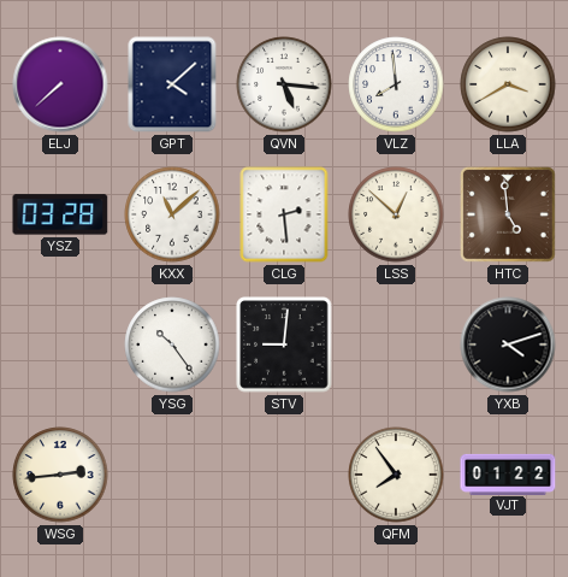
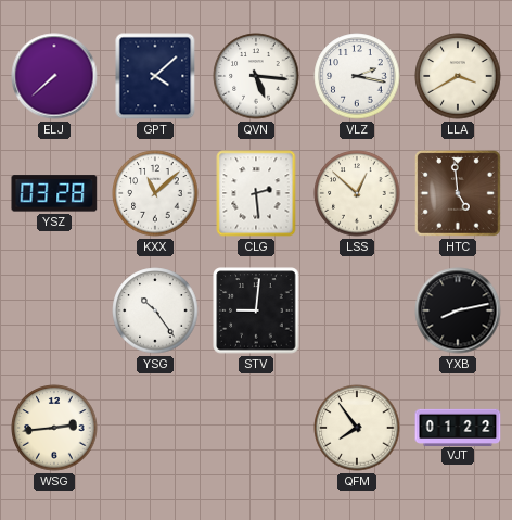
VLZ: 7:59 -> 2:17 (357, 76)
YXB: 4:12 -> 8:13 (458, 310)
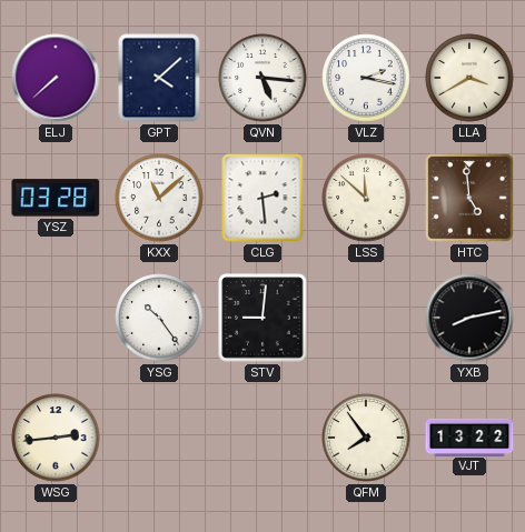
LSS: 12:52 -> 11:52 (366, 198)
VJT: 01:22 -> 13:22 (469, 436)
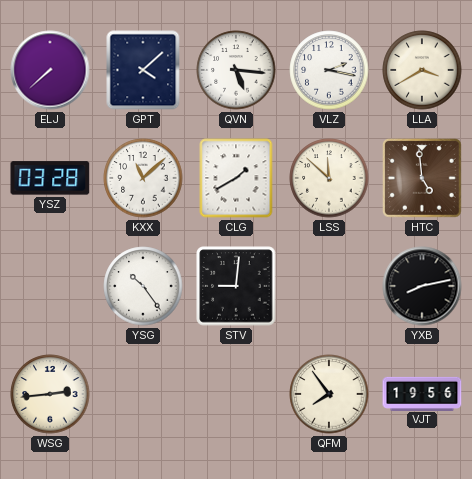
CLG: 2:29 -> 1:40 (236, 178)
VJT: 13:22 -> 19:56 (422, 393)
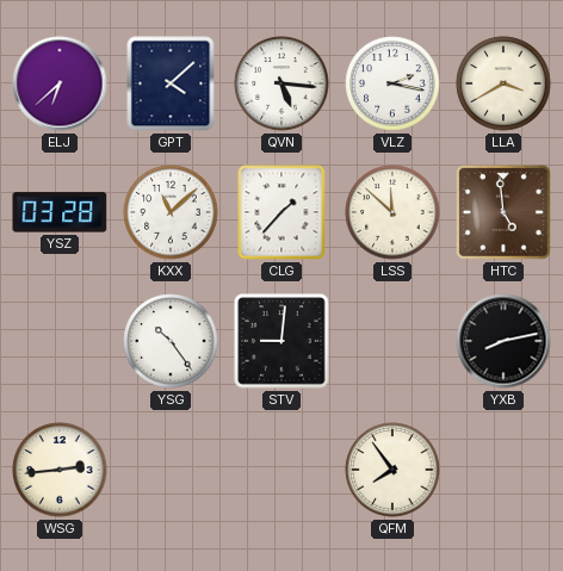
ELJ: 7:38 -> 6:38 (60, 83)
CLG: 1:40 -> 1:37 (281, 212)
VJT: 19:56 -> none (422, 393)
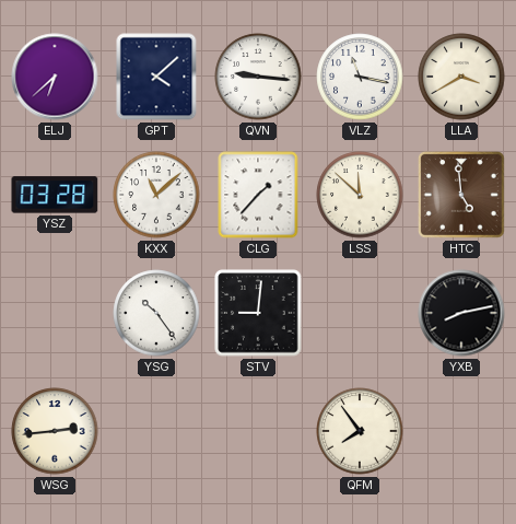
QVN: 5:16 -> 9:16 (258, 77)
VLZ: 2:17 -> 11:17 (360, 77)
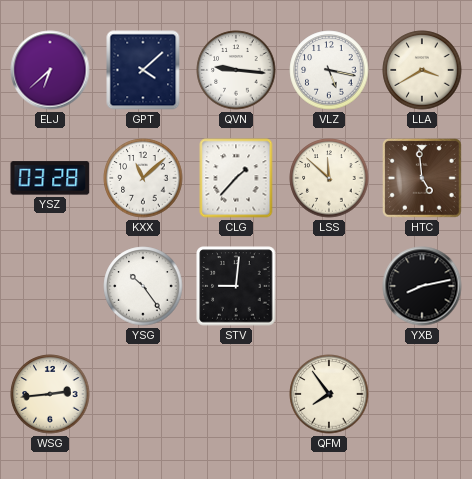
VLZ: 11:17 -> 5:17 (329, 70)
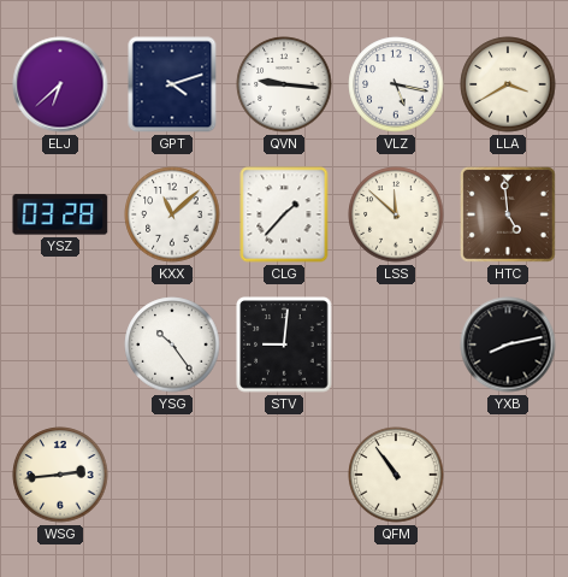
GPT: 4:08 -> 4:12 (172, 84)
QFM: 7:54 -> 10:54 (396, 475)
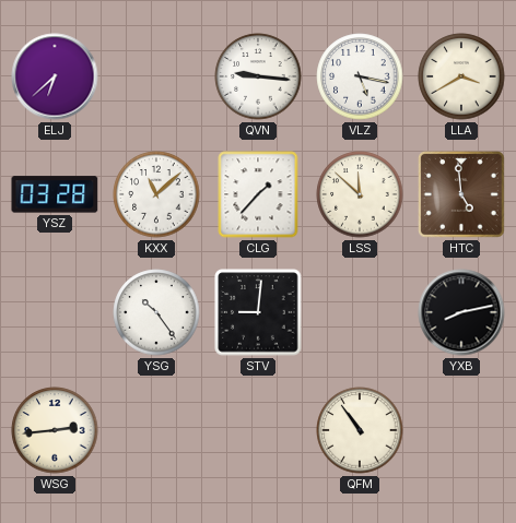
GPT: 4:12 -> none (172, 84)
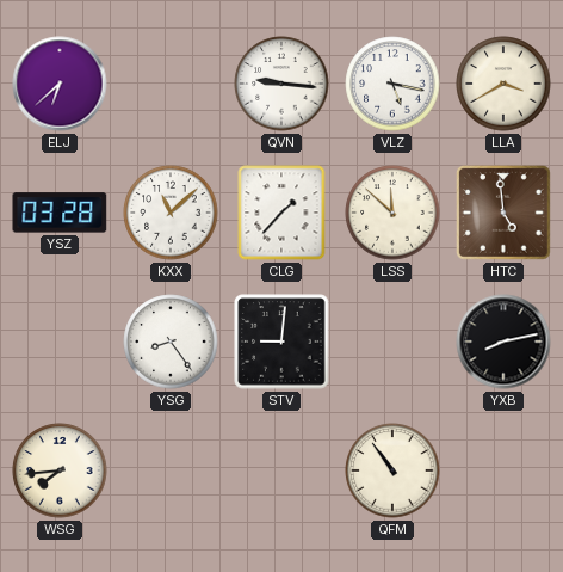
YSG: 10:24 -> 8:24 (171, 342)
WSG: 2:44 -> 7:44 (60, 470)
